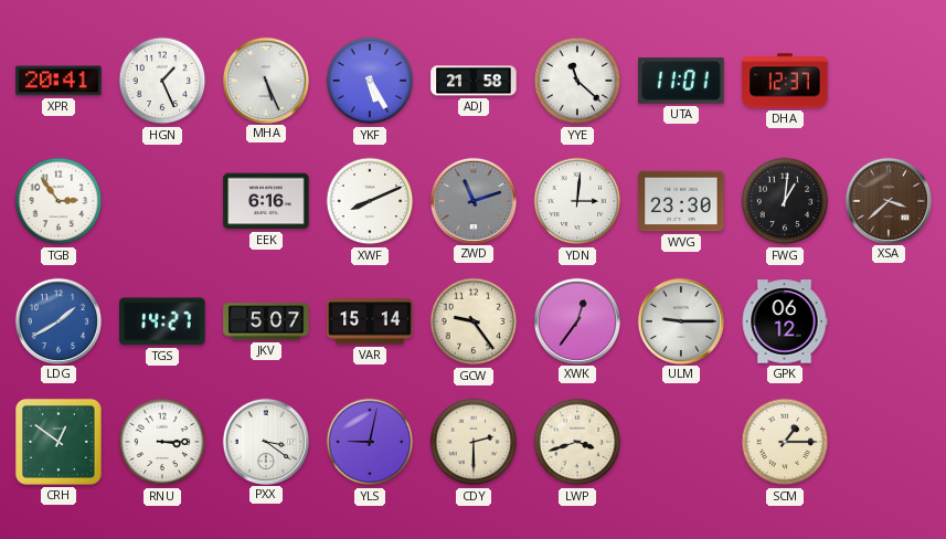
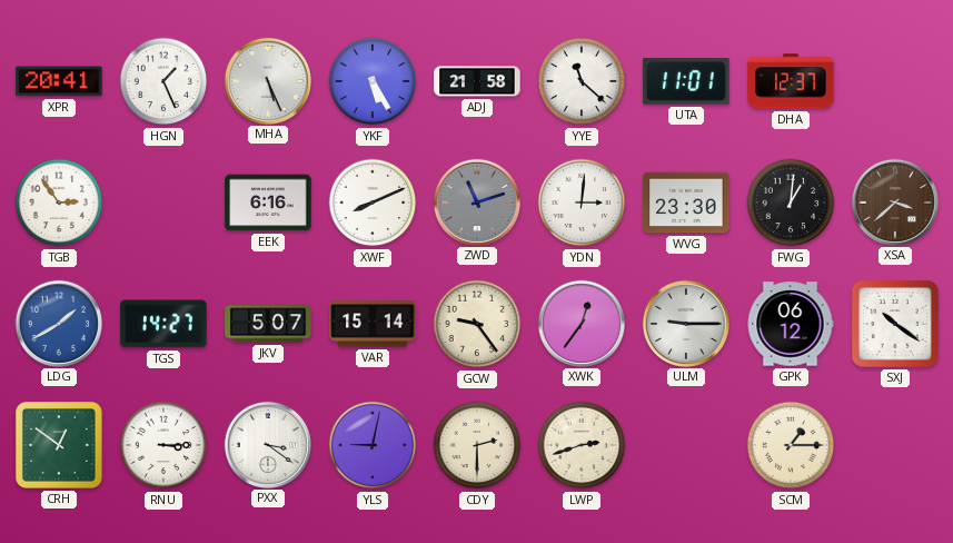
SXJ: none -> 10:21 (895, 324)
LWP: 3:42 -> 2:42 (582, 445)
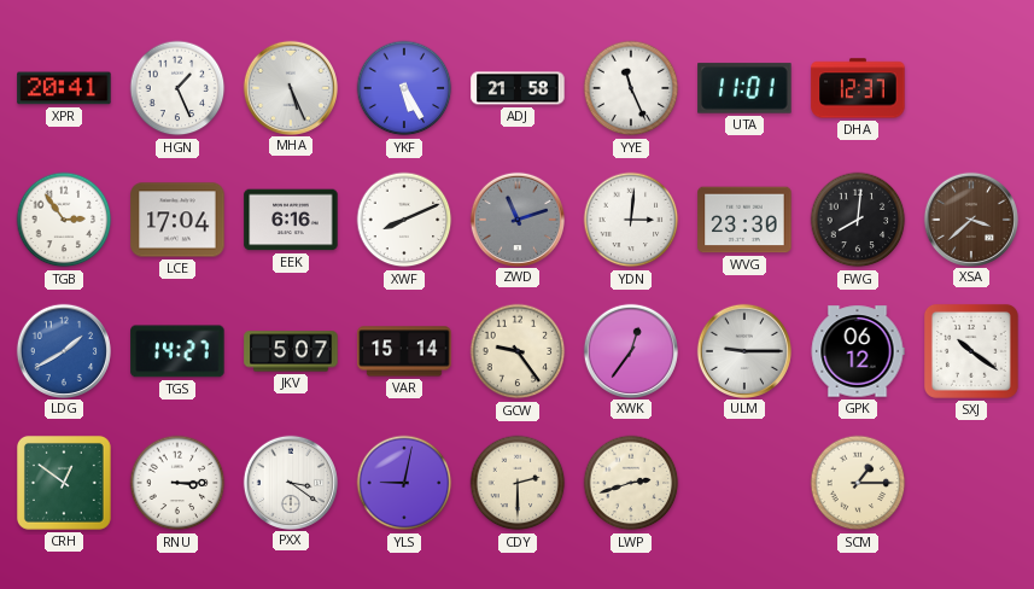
YYE: 11:22 -> 11:26 (631, 88)
LCE: none -> 17:04 (177, 220)
FWG: 1:01 -> 8:01 (858, 220)
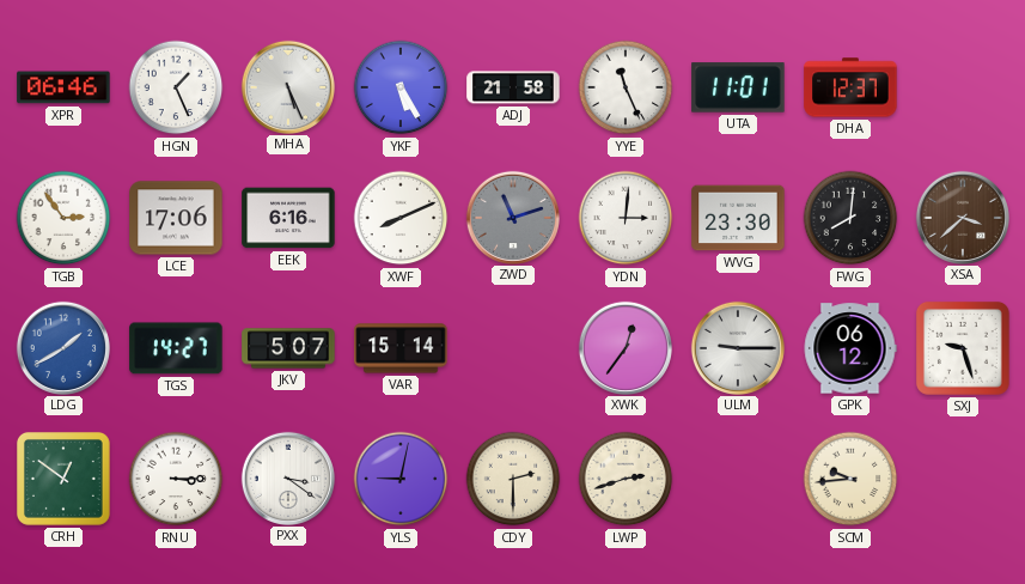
XPR: 20:41 -> 06:46 (63, 87)
LCE: 17:04 -> 17:06 (176, 218)
GCW: 9:24 -> none (518, 351)
SXJ: 10:21 -> 9:27 (963, 348)
SCM: 1:15 -> 9:44 (850, 479)
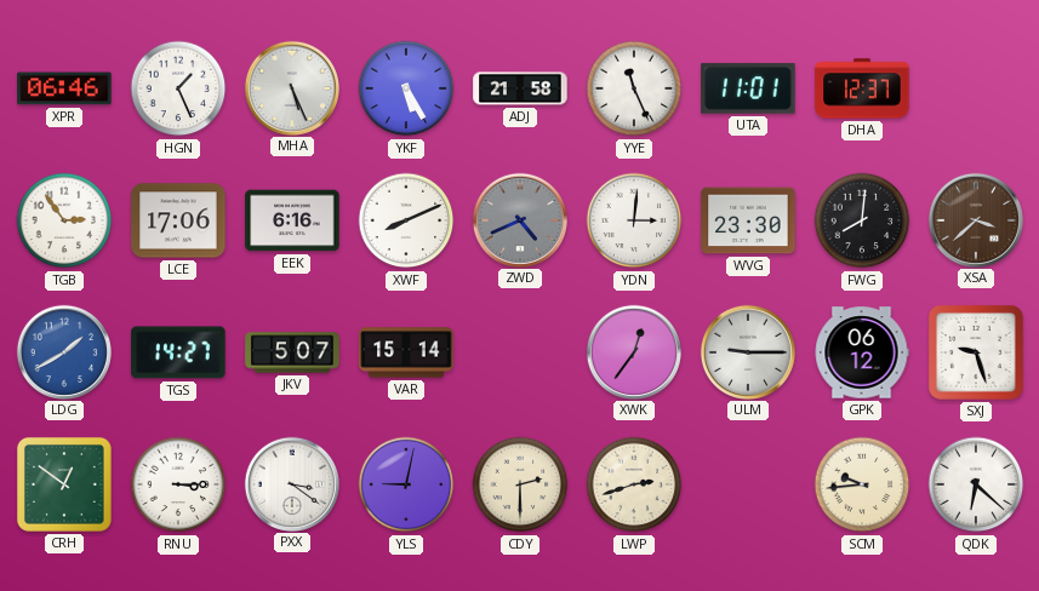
ZWD: 11:12 -> 4:41 (520, 219)
QDK: none -> 6:22 (976, 484)
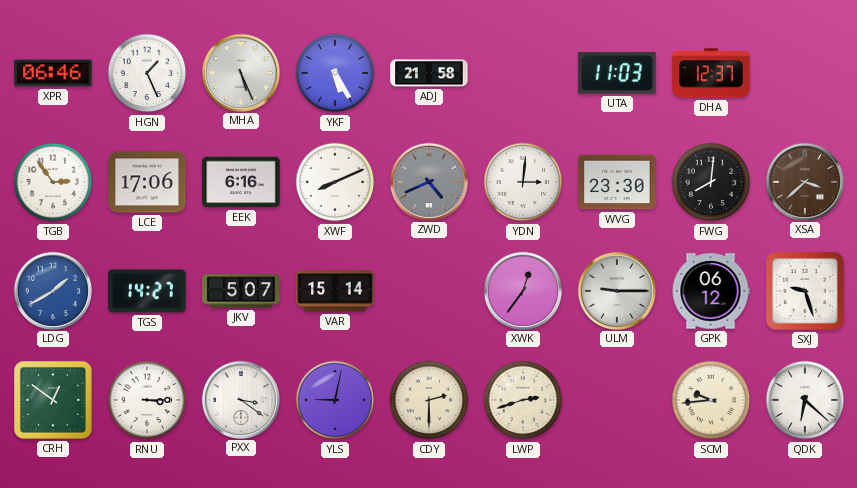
YYE: 11:26 -> none (634, 88)
UTA: 11:01 -> 11:03 (617, 73)
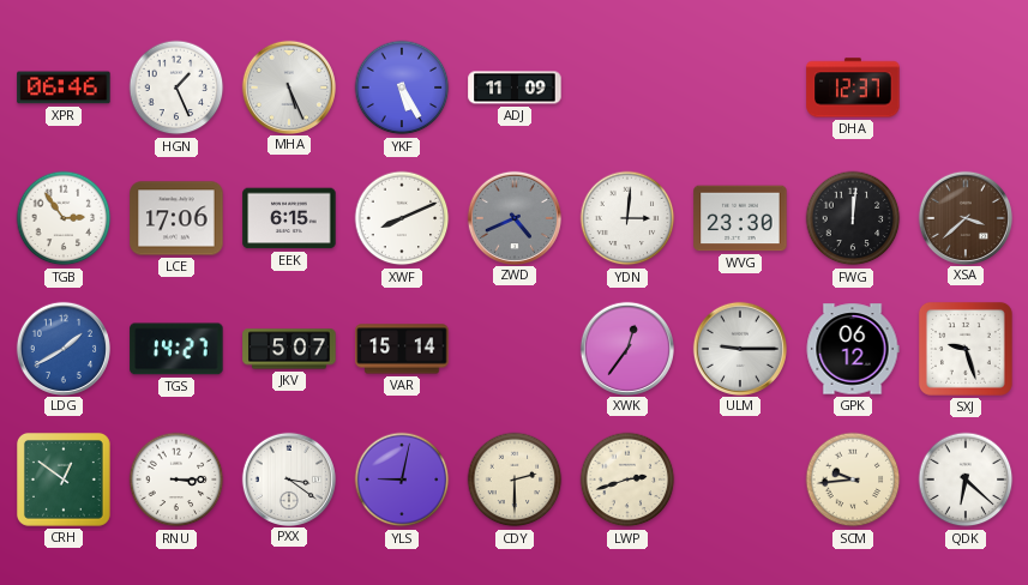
ADJ: 21:58 -> 11:09 (515, 88)
UTA: 11:03 -> none (617, 73)
EEK: 6:16 -> 6:15 (289, 218)
FWG: 8:01 -> 12:01 (853, 218)
